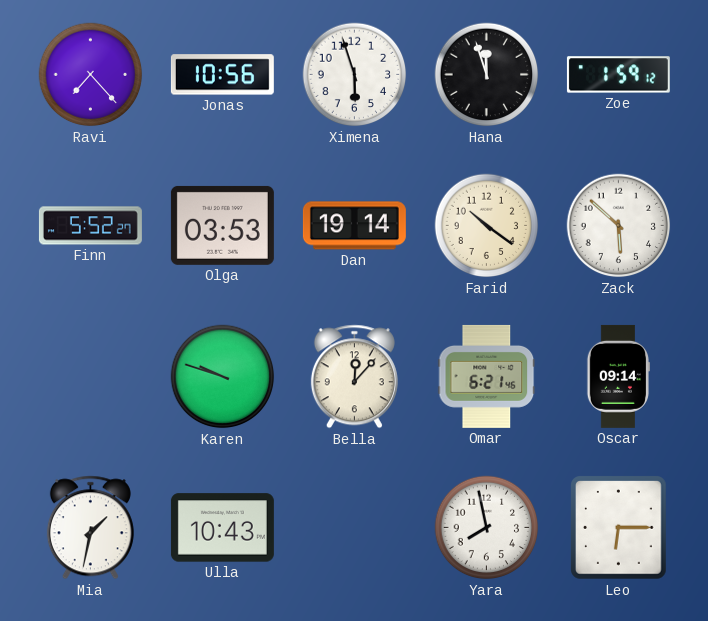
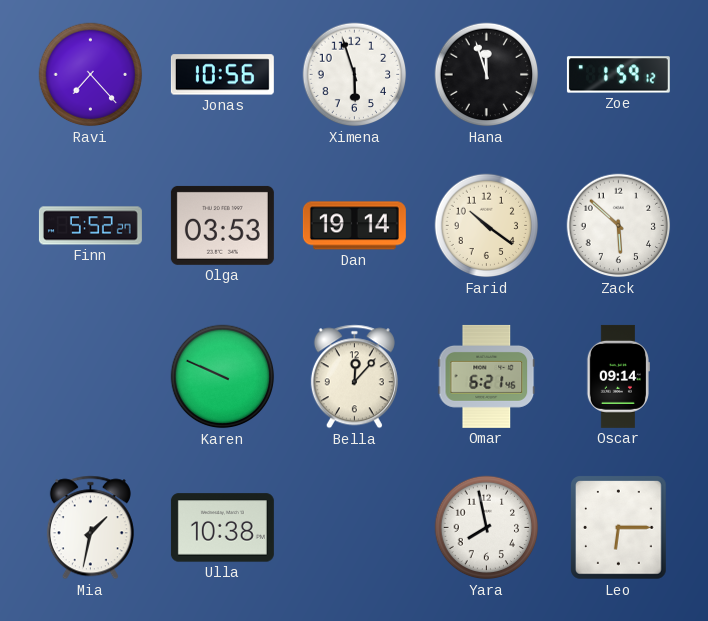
Karen: 9:48 -> 9:49 (223, 377)
Ulla: 10:43 -> 10:38 (222, 528)
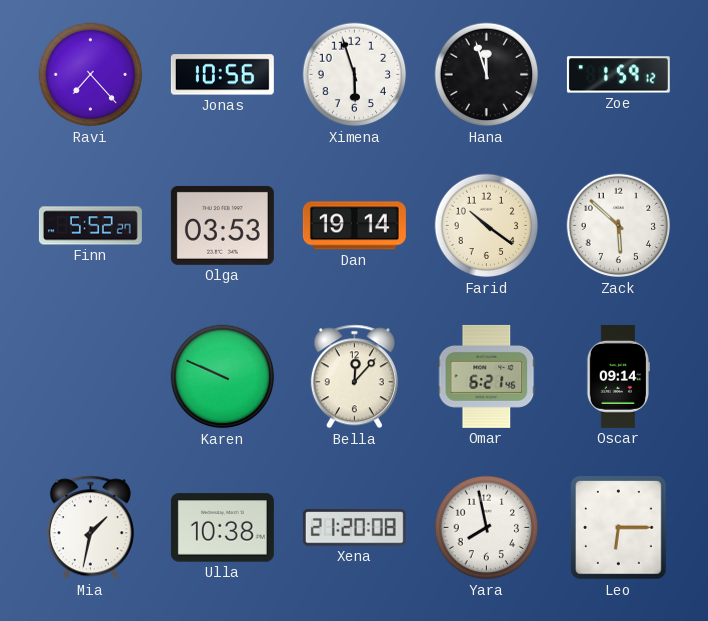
Xena: none -> 21:20 (354, 528)
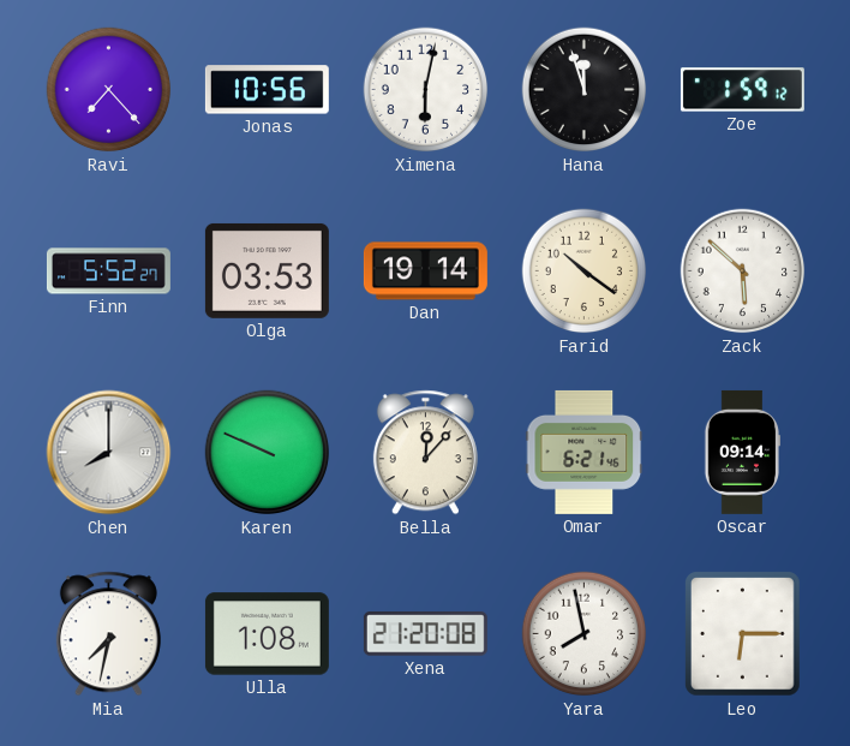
Ximena: 5:57 -> 6:02 (426, 90)
Chen: none -> 8:00 (109, 453)
Mia: 1:32 -> 7:32 (108, 634)
Ulla: 10:38 -> 1:08 (267, 634)
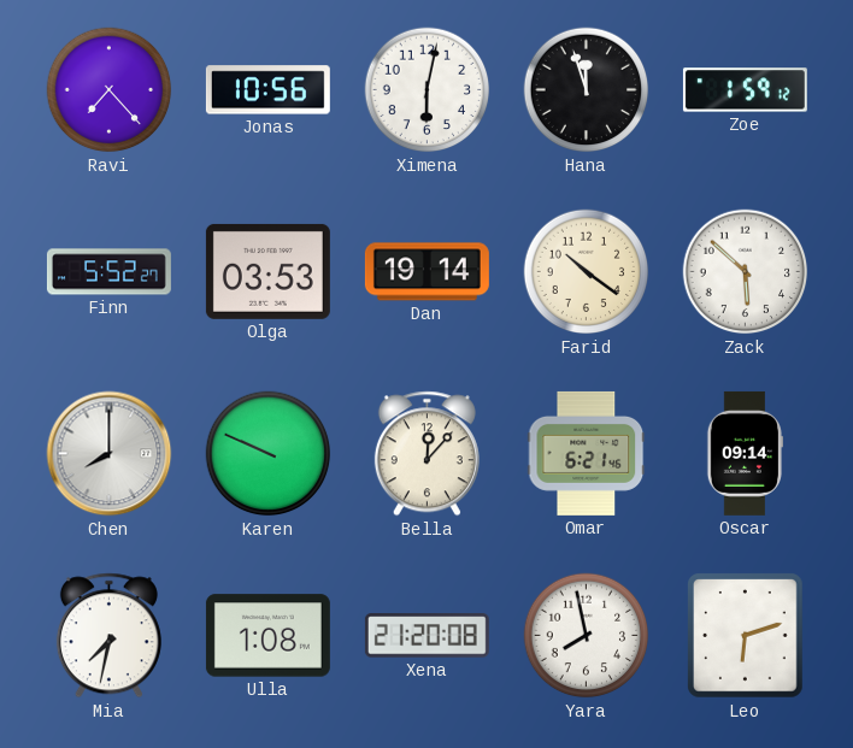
Leo: 6:15 -> 6:12 (746, 636)
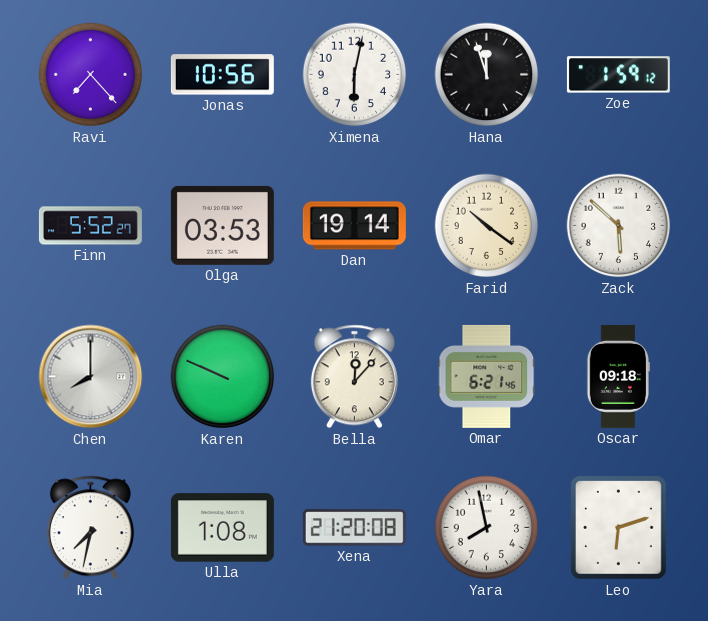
Oscar: 09:14 -> 09:18 (617, 376)
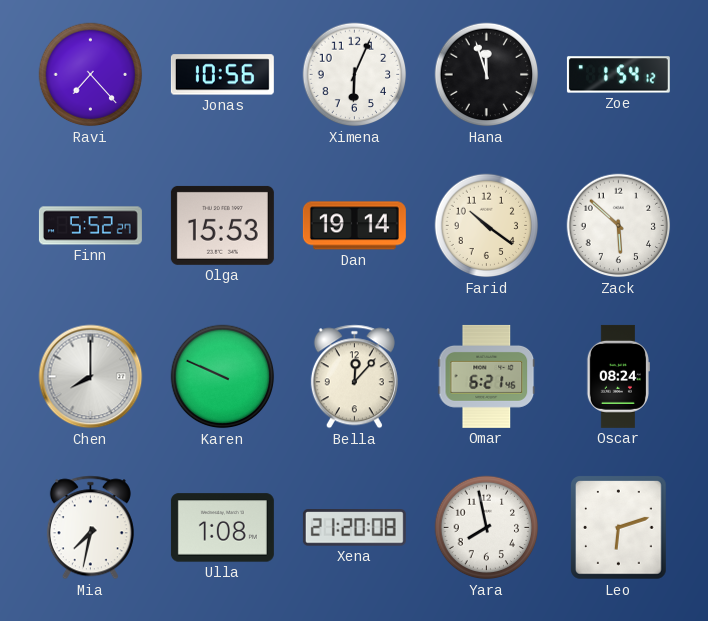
Ximena: 6:02 -> 6:04 (355, 75)
Zoe: 1:59 -> 1:54 (618, 75)
Olga: 03:53 -> 15:53 (222, 225)
Oscar: 09:18 -> 08:24 (617, 376)
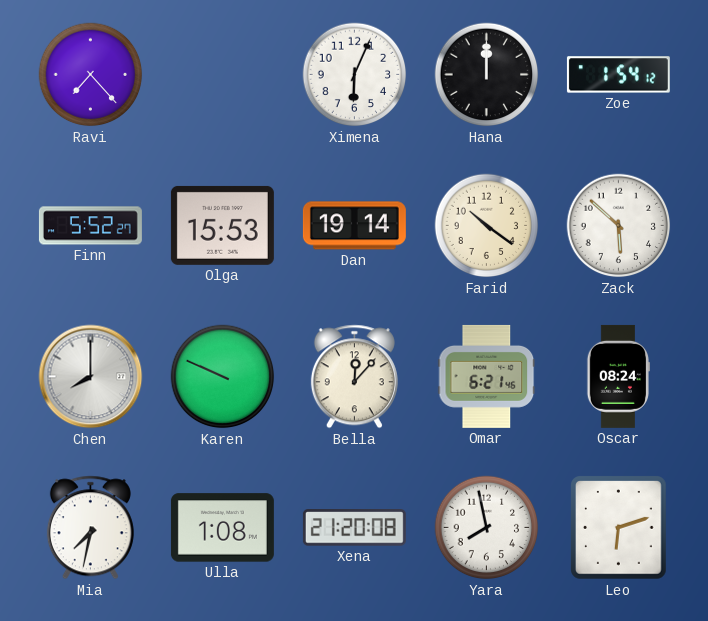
Jonas: 10:56 -> none (222, 75)
Hana: 11:57 -> 12:00 (487, 75)
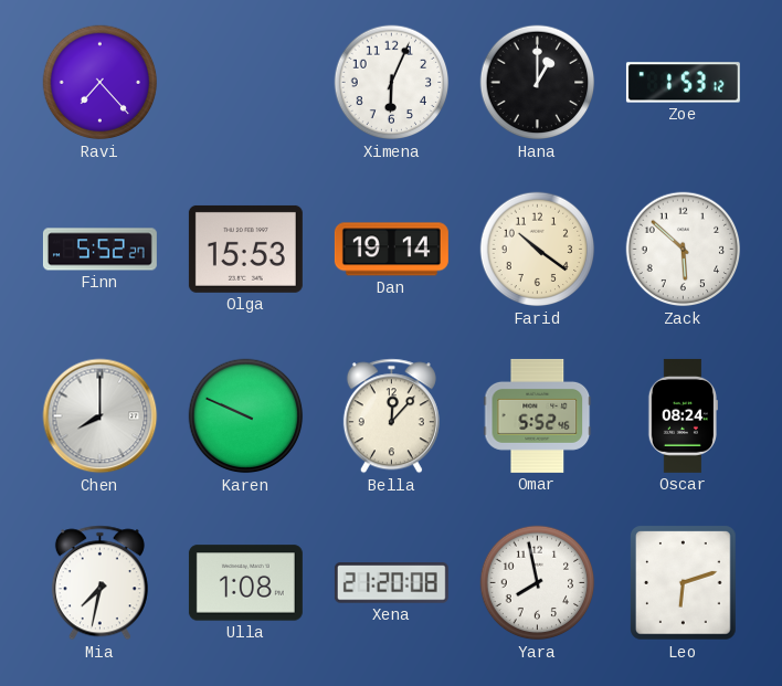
Hana: 12:00 -> 1:00 (538, 83)
Zoe: 1:54 -> 1:53 (683, 83)
Omar: 6:21 -> 5:52 (538, 415)
